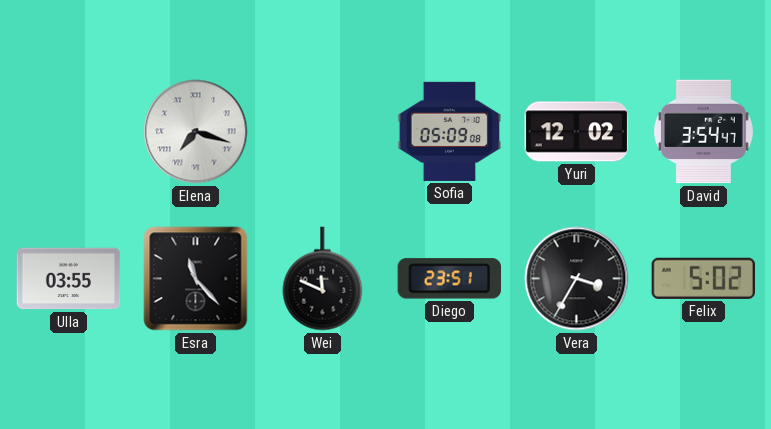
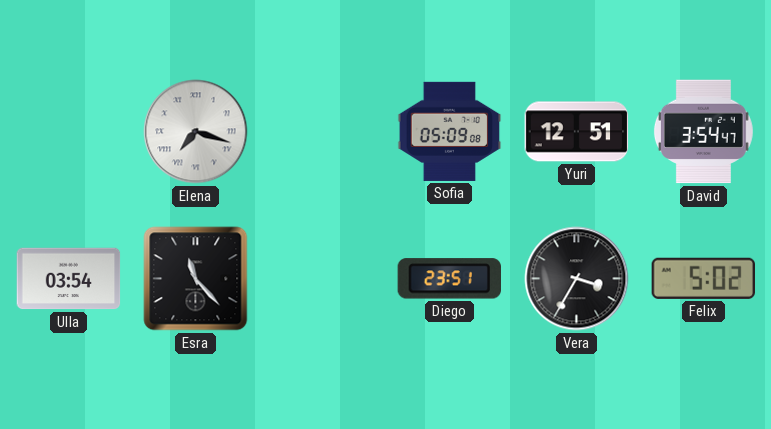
Yuri: 12:02 -> 12:51 (577, 132)
Ulla: 03:55 -> 03:54 (69, 279)
Wei: 11:49 -> none (323, 279)
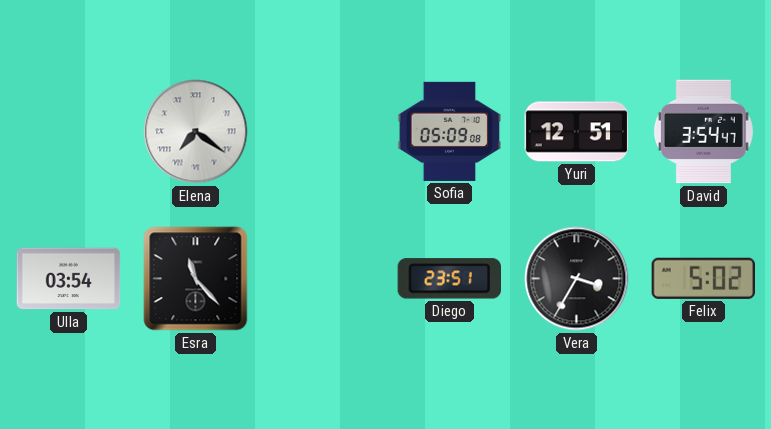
Elena: 7:18 -> 7:21 (196, 132)
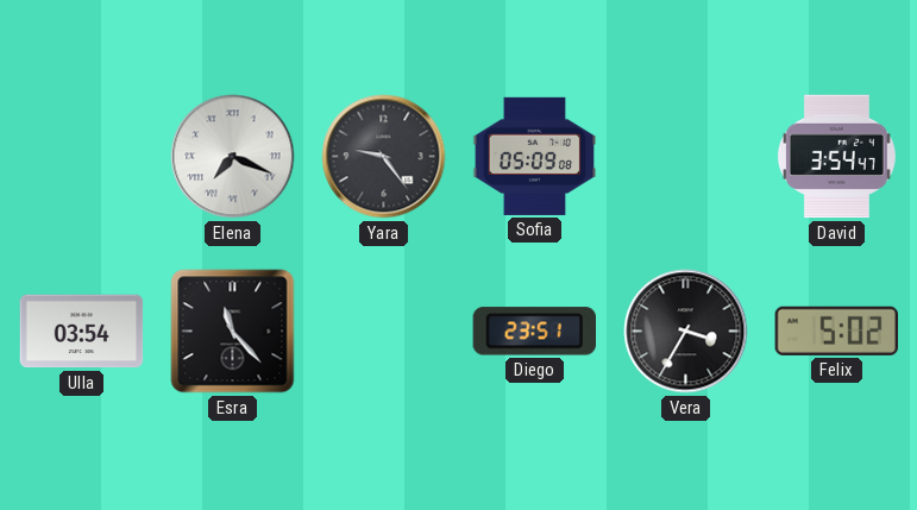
Elena: 7:21 -> 7:19 (233, 157)
Yara: none -> 9:24 (384, 157)
Yuri: 12:51 -> none (577, 132)
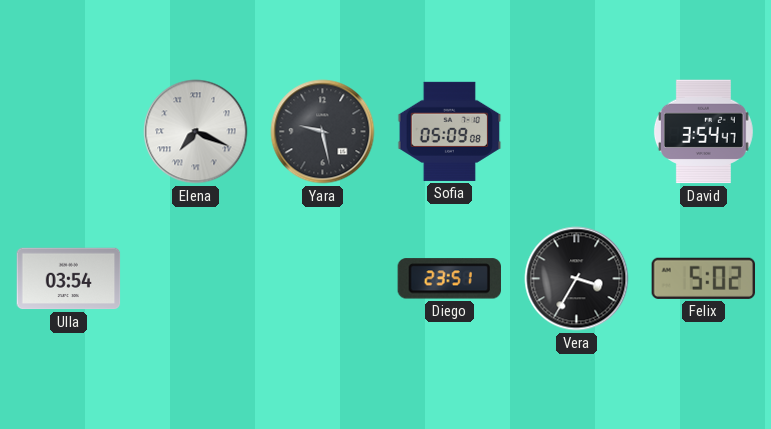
Yara: 9:24 -> 9:28 (323, 132)
Esra: 11:23 -> none (233, 332)
